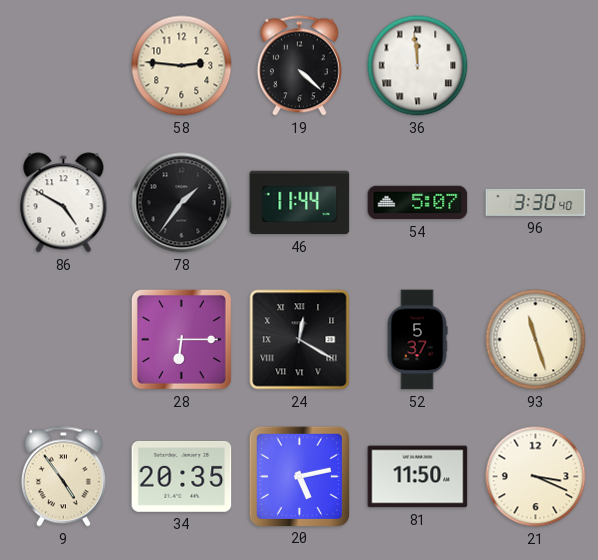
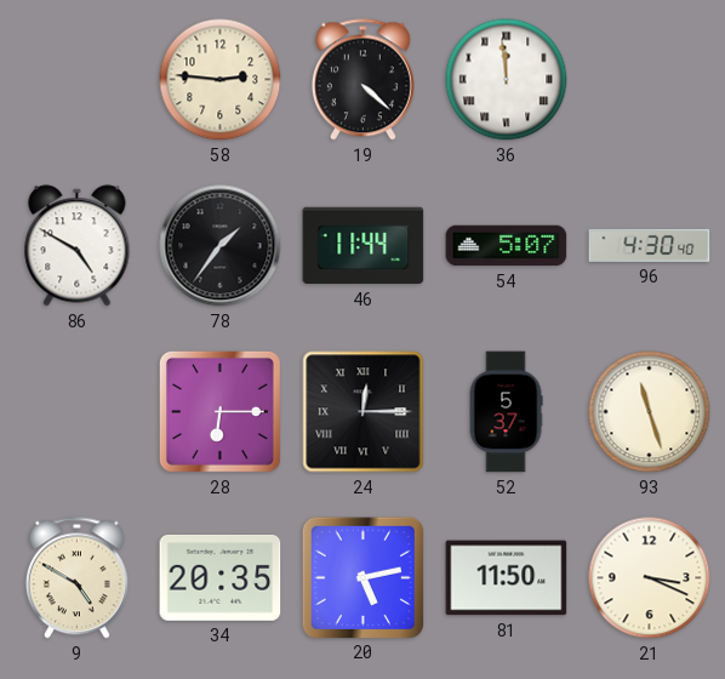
96: 3:30 -> 4:30 (650, 245)
24: 12:20 -> 12:15 (364, 412)
9: 4:54 -> 4:50 (76, 578)
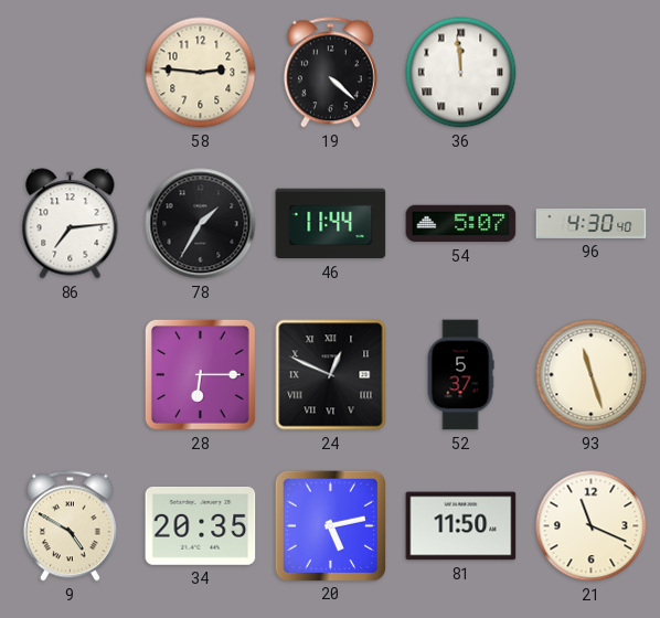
86: 4:50 -> 7:14 (71, 224)
78: 1:36 -> 1:35 (201, 224)
24: 12:15 -> 12:49 (331, 375)
21: 3:19 -> 11:19 (592, 526)
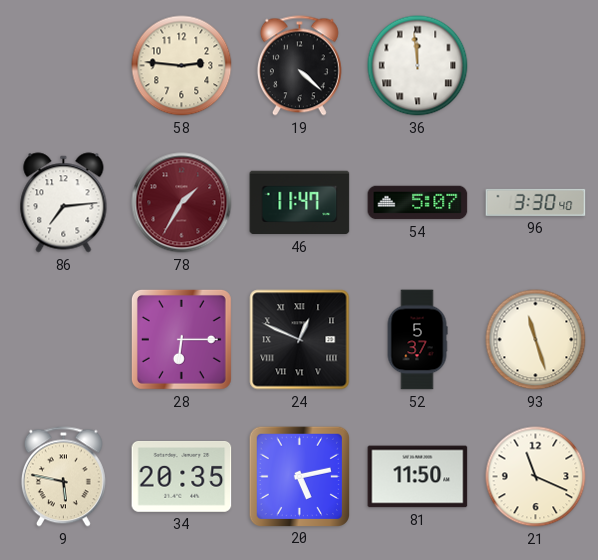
78 dial: black -> burgundy (182, 203)
46: 11:44 -> 11:47 (300, 203)
96: 4:30 -> 3:30 (536, 202)
9: 4:50 -> 5:47 (63, 477)
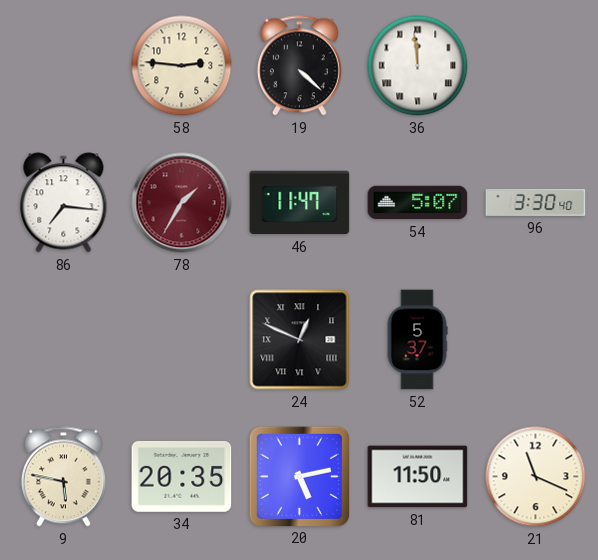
86: 7:14 -> 7:16 (64, 203)
28: 6:15 -> none (181, 339)
93: 11:27 -> none (536, 340)
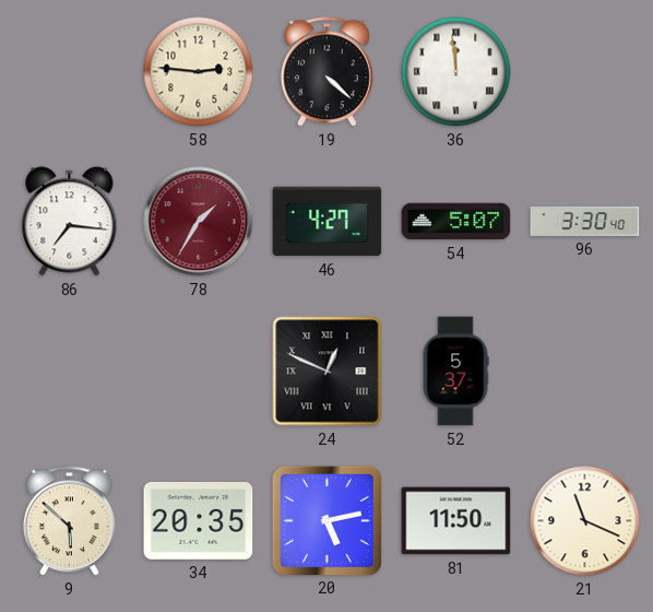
46: 11:47 -> 4:27 (328, 222)
9: 5:47 -> 5:52 (69, 521)
